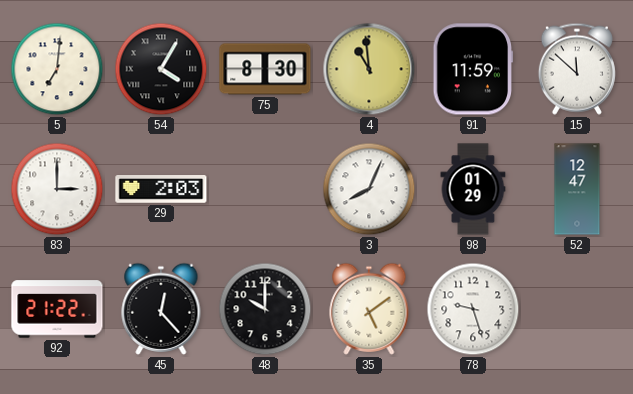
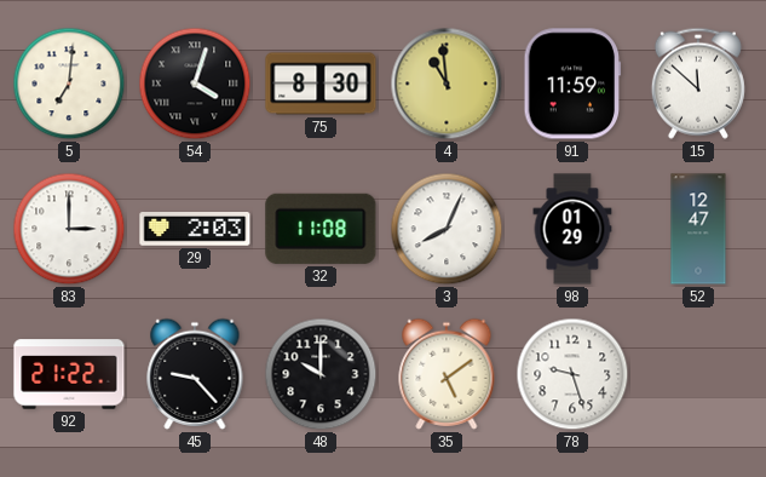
54: 4:05 -> 4:03 (195, 84)
32: none -> 11:08 (321, 229)
45: 12:23 -> 9:23 (195, 374)
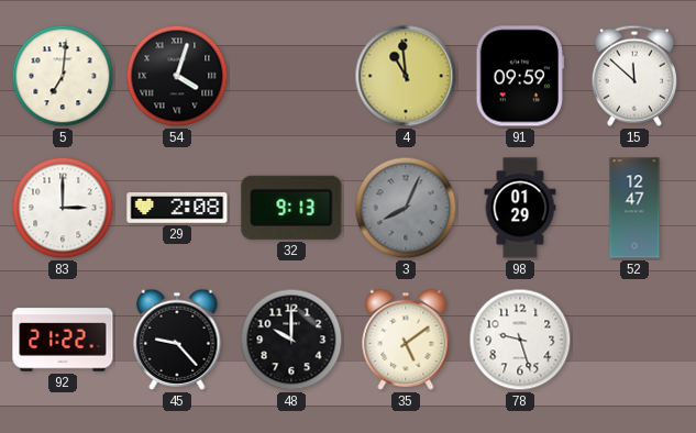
75: 8:30 -> none (321, 84)
91: 11:59 -> 09:59 (520, 76)
29: 2:03 -> 2:08 (177, 209)
32: 11:08 -> 9:13 (291, 208)
3 dial: white -> grey (406, 208)
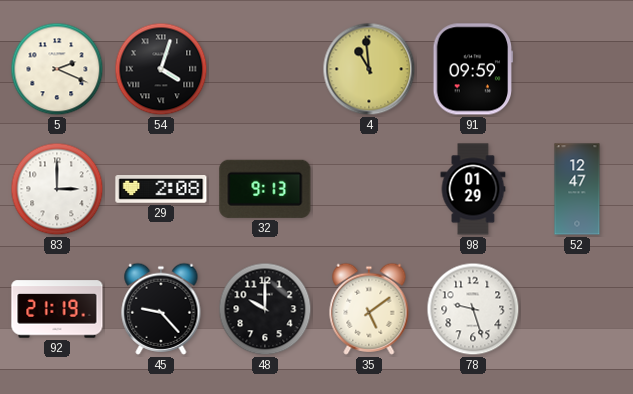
5: 7:01 -> 2:19 (57, 69)
15: 11:52 -> none (634, 76)
3: 8:04 -> none (406, 208)
92: 21:22 -> 21:19 (57, 309)
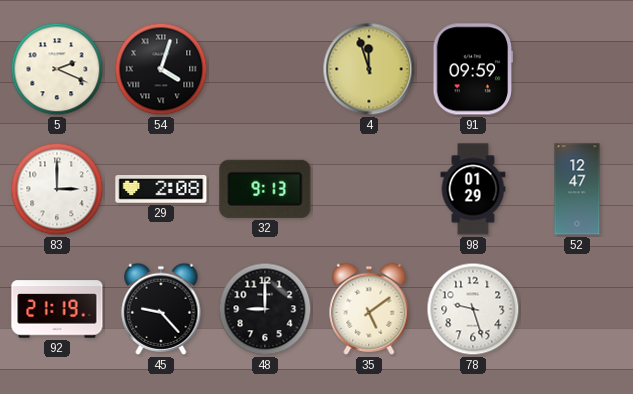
4: 10:59 -> 11:57 (369, 69)
48: 10:00 -> 9:00 (265, 309)
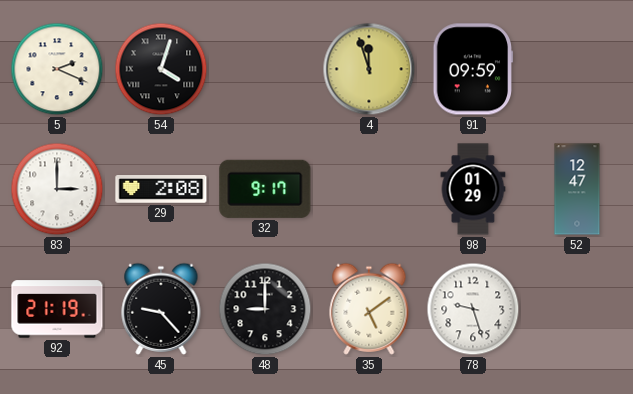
32: 9:13 -> 9:17 (265, 189)
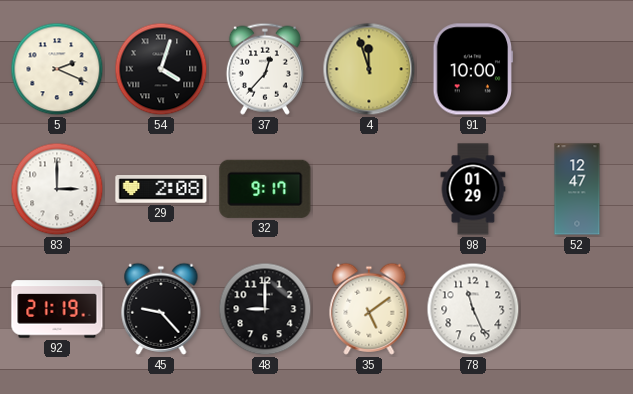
37: none -> 12:37 (265, 69)
91: 09:59 -> 10:00 (473, 69)
78: 9:27 -> 11:26 (473, 309)
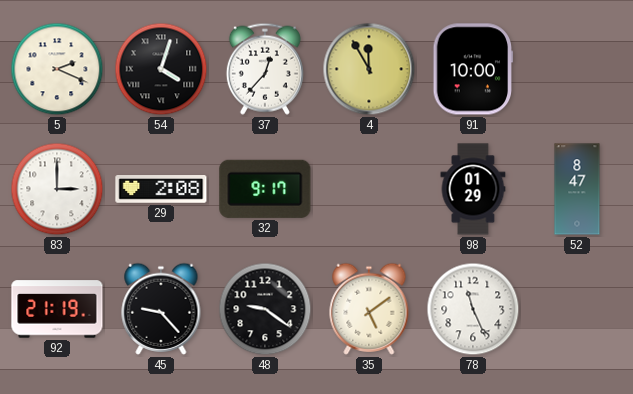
4: 11:57 -> 11:55 (369, 69)
52: 12:47 -> 8:47 (577, 189)
48: 9:00 -> 9:21 (265, 309)
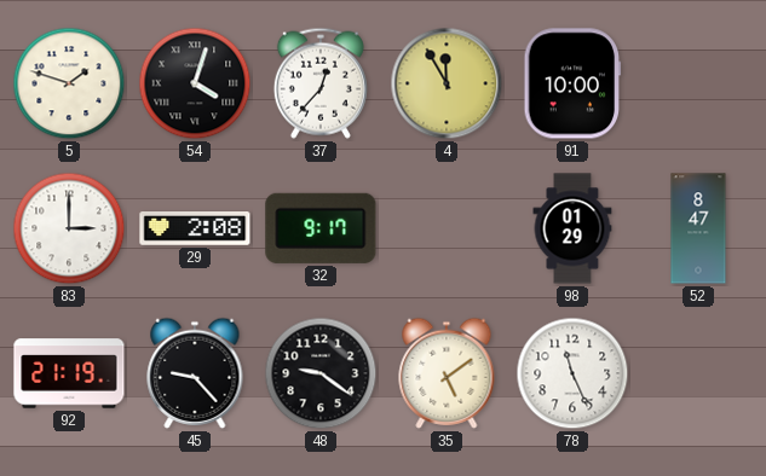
5: 2:19 -> 1:48 (69, 83)
